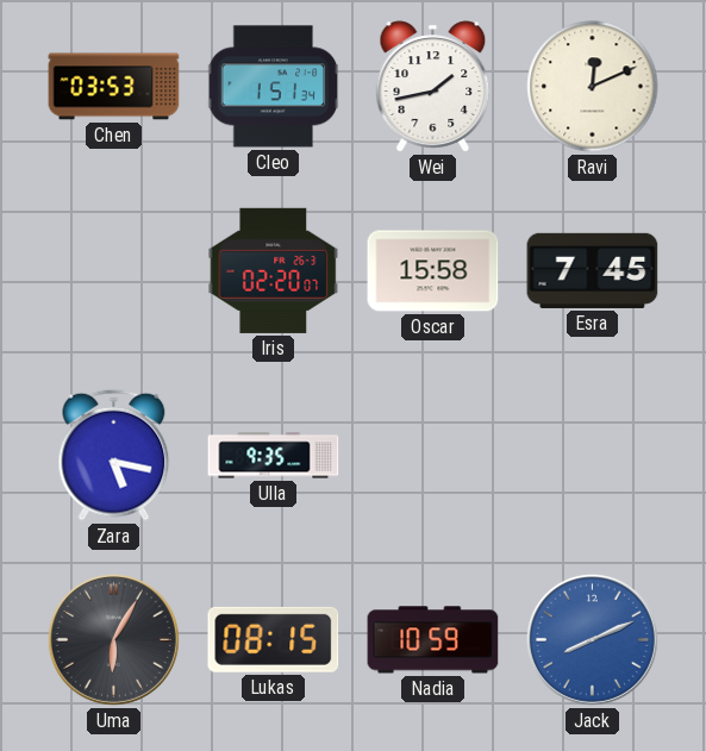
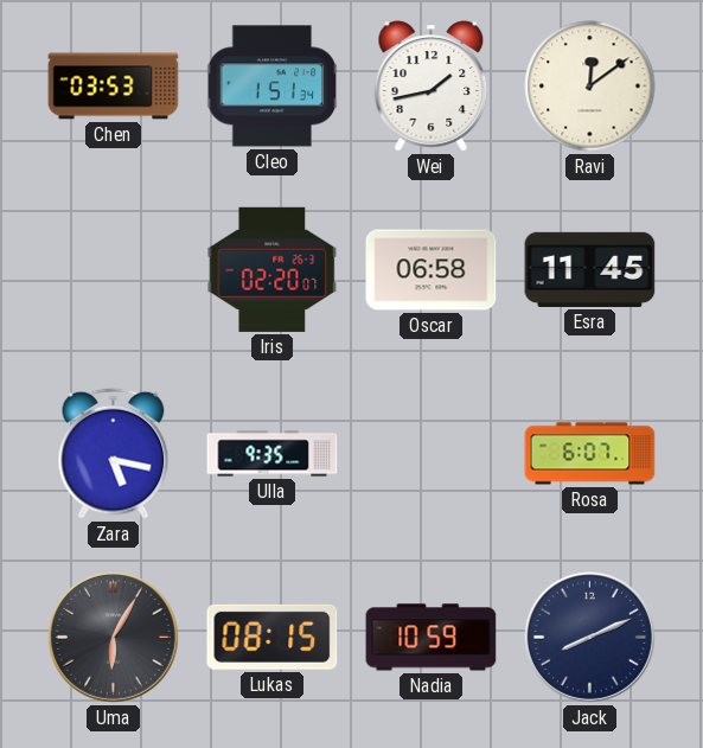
Ravi: 12:11 -> 12:09 (590, 87)
Oscar: 15:58 -> 06:58 (432, 270)
Esra: 7:45 -> 11:45 (590, 269)
Rosa: none -> 6:07 (590, 454)
Jack dial: blue -> navy (589, 637)
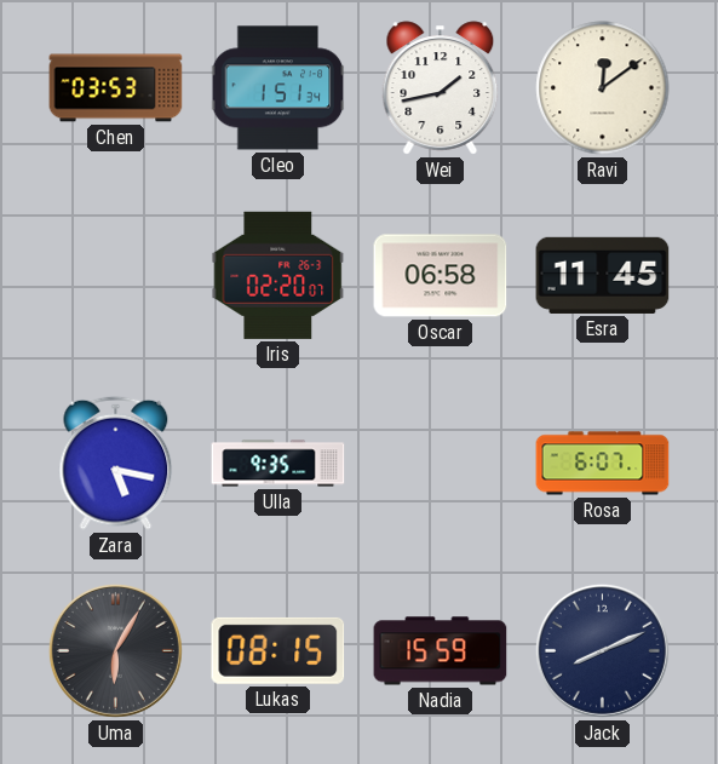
Nadia: 10:59 -> 15:59 (441, 651)
